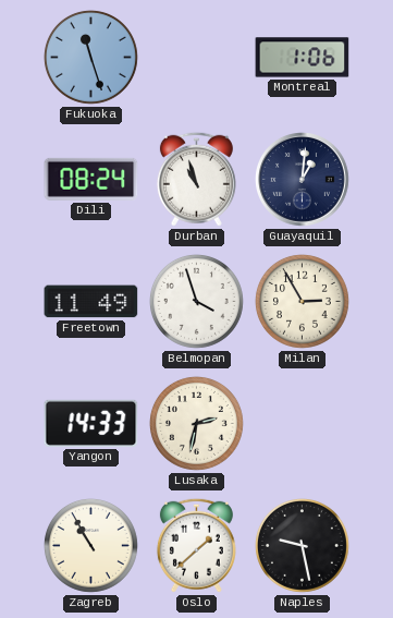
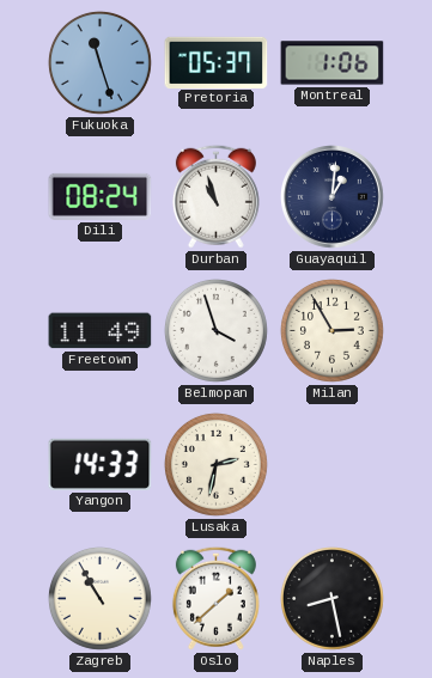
Pretoria: none -> 05:37 (217, 62)
Naples: 9:28 -> 8:28 (331, 598)
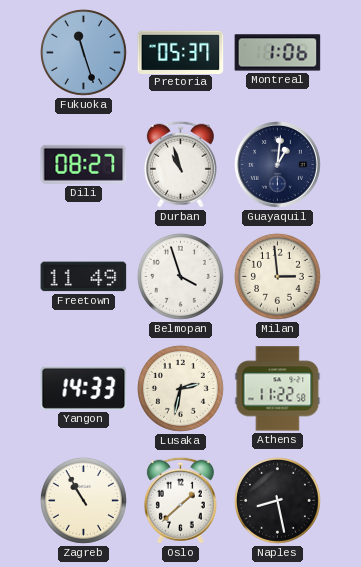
Dili: 08:24 -> 08:27 (84, 164)
Milan: 2:55 -> 2:59 (277, 276)
Athens: none -> 11:22 (278, 389)
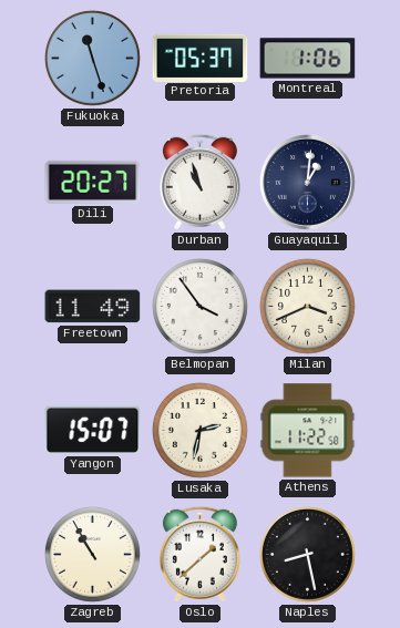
Dili: 08:27 -> 20:27 (93, 182)
Belmopan: 3:57 -> 3:54 (199, 306)
Milan: 2:59 -> 3:41 (307, 306)
Yangon: 14:33 -> 15:07 (93, 430)
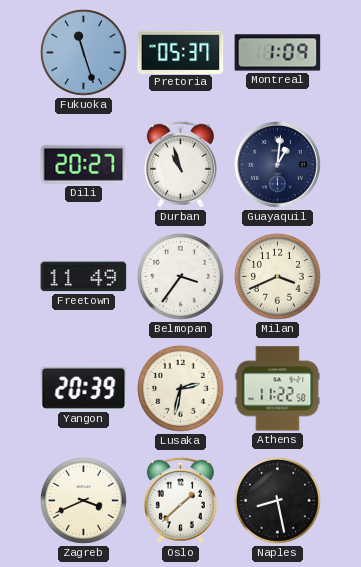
Montreal: 1:06 -> 1:09 (278, 53)
Belmopan: 3:54 -> 3:36 (180, 276)
Yangon: 15:07 -> 20:39 (84, 388)
Zagreb: 10:55 -> 3:41 (83, 500)
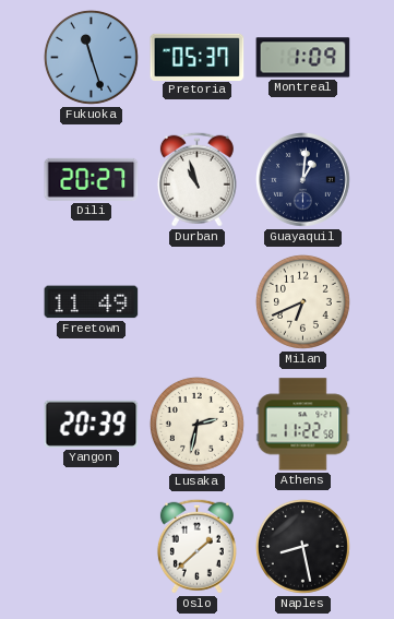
Belmopan: 3:36 -> none (180, 276)
Milan: 3:41 -> 6:41 (302, 301)
Zagreb: 3:41 -> none (83, 500)
